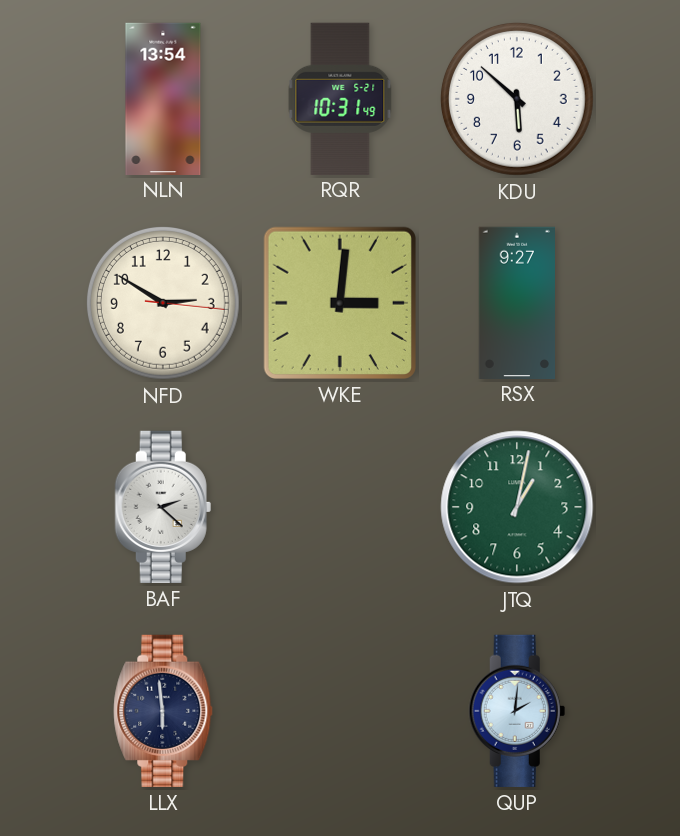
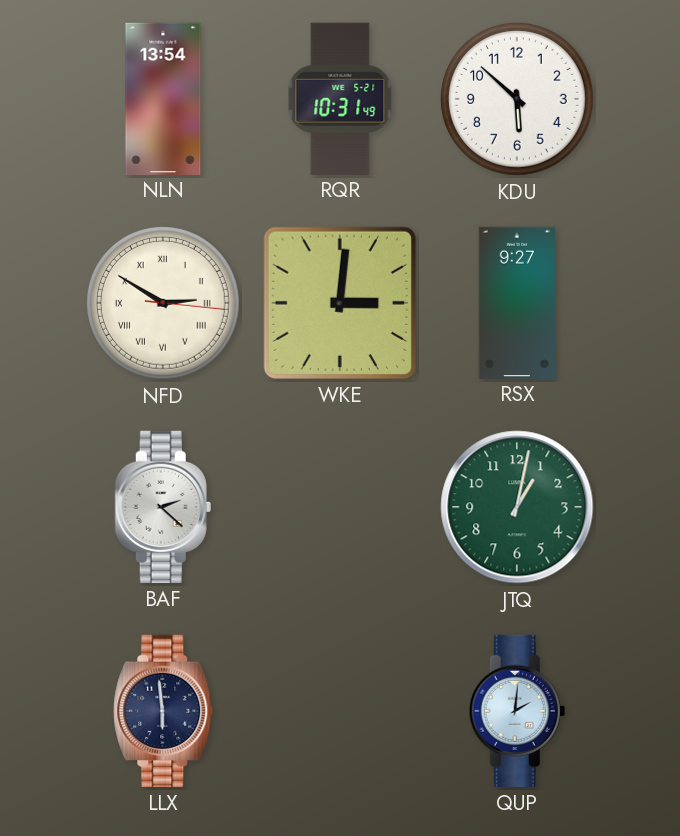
NFD numerals: Arabic -> Roman (163, 303)
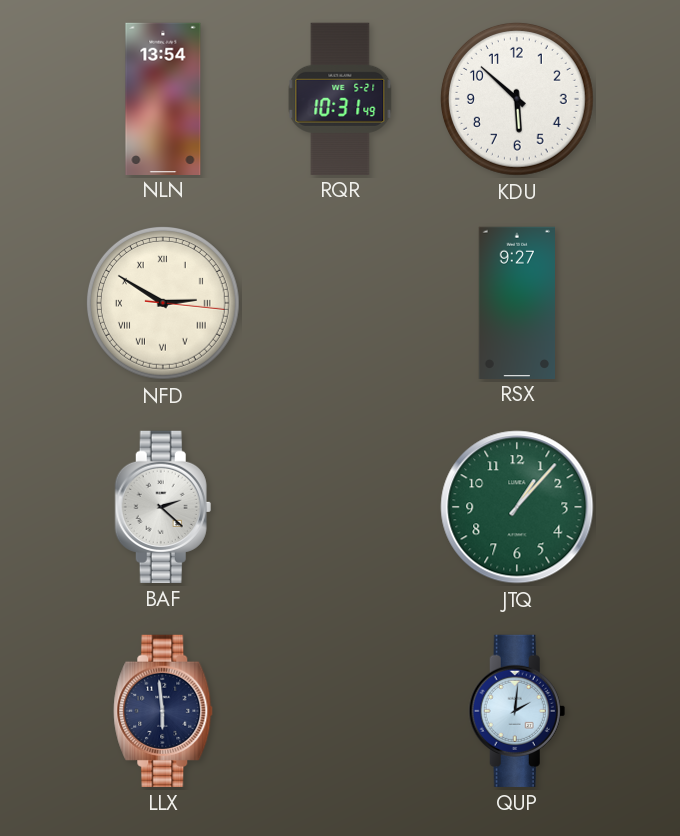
WKE: 3:01 -> none (340, 303)
JTQ: 1:02 -> 1:07 (517, 507)
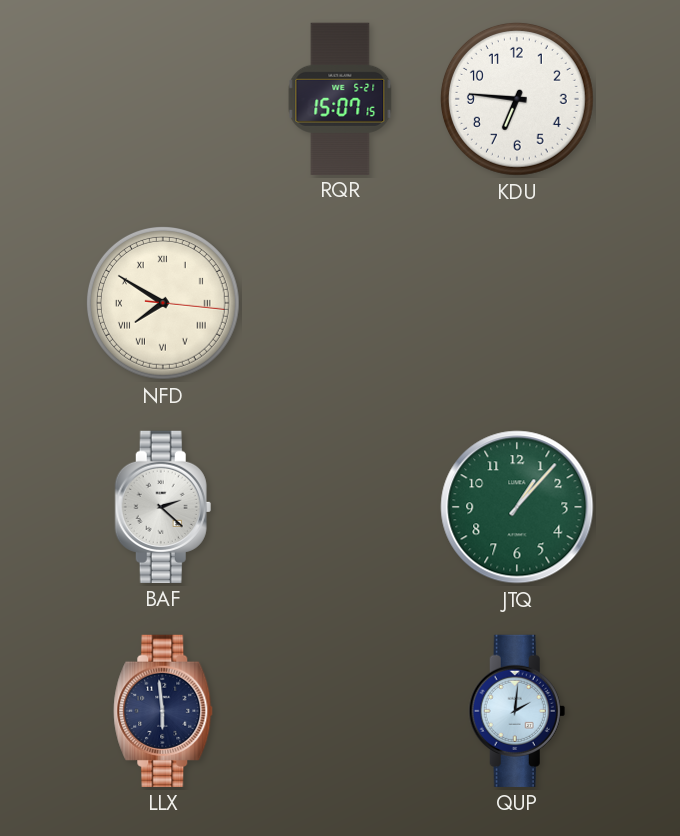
NLN: 13:54 -> none (163, 98)
RQR: 10:31 -> 15:07 (340, 98)
KDU: 5:52 -> 6:46 (517, 99)
NFD: 2:50 -> 7:50 (163, 303)
RSX: 9:27 -> none (516, 302)
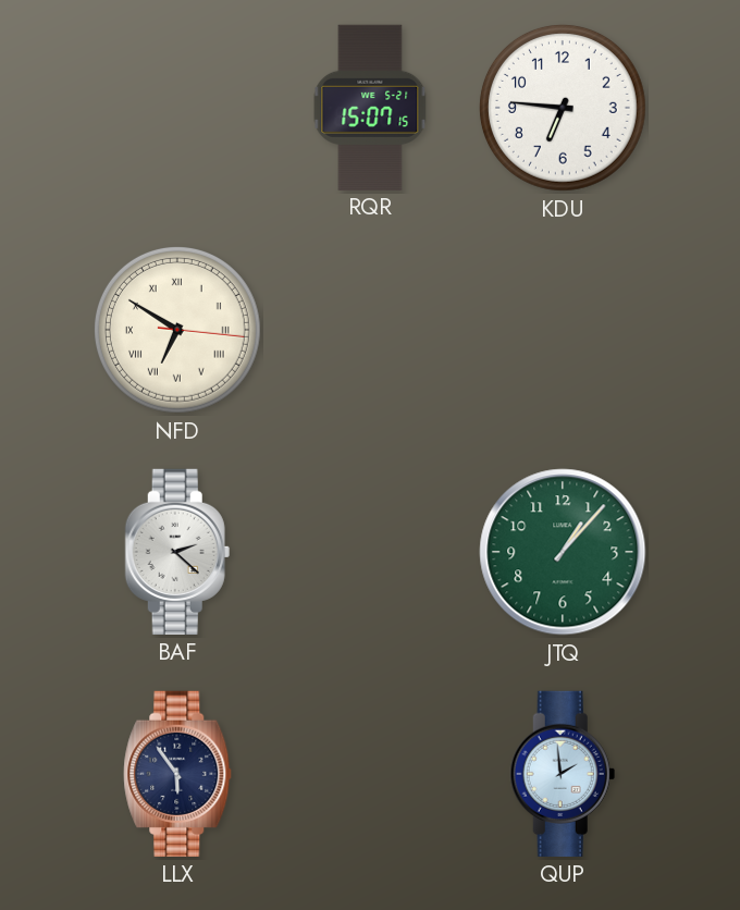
NFD: 7:50 -> 6:50 (177, 330)
LLX: 5:59 -> 5:54 (177, 774)
QUP: 2:01 -> 1:59 (563, 774)
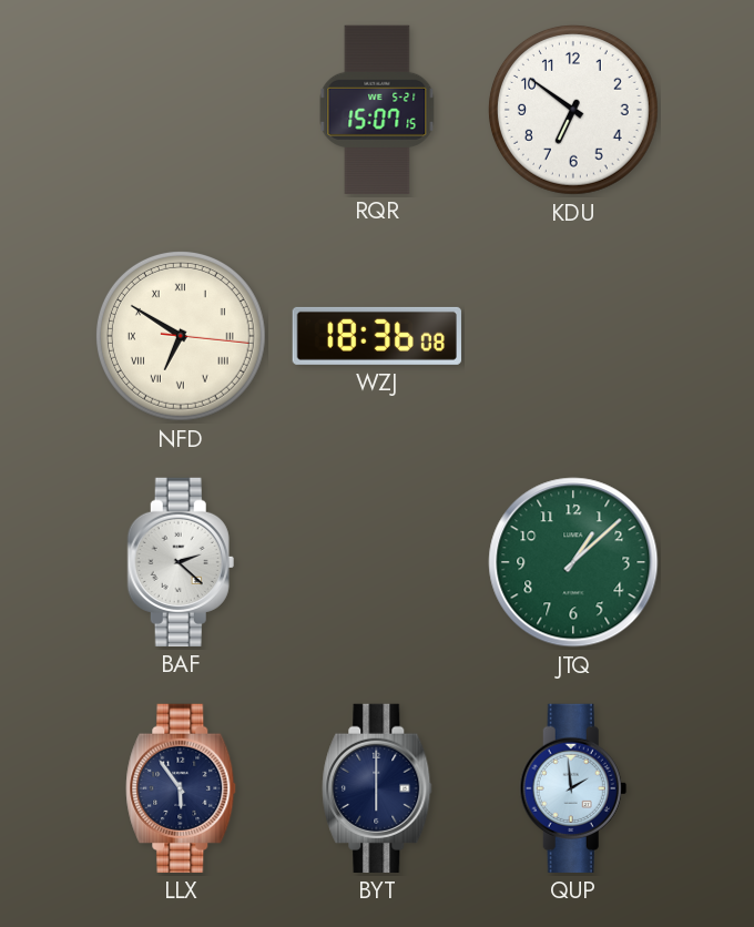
KDU: 6:46 -> 6:51 (573, 110)
WZJ: none -> 18:36 (377, 336)
JTQ: 1:07 -> 1:08 (573, 562)
BYT: none -> 6:00 (377, 788)
